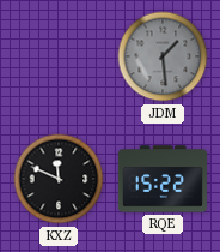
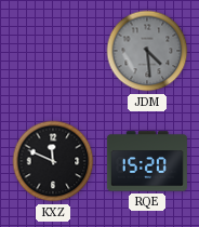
JDM: 1:29 -> 4:29 (147, 51)
RQE: 15:22 -> 15:20 (147, 161)
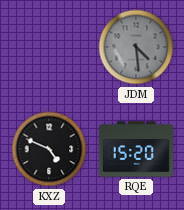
KXZ: 11:49 -> 4:49 (49, 149)
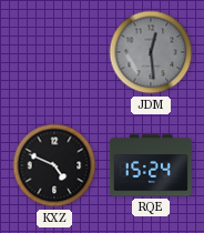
JDM: 4:29 -> 12:29 (151, 52)
RQE: 15:20 -> 15:24 (151, 165)
